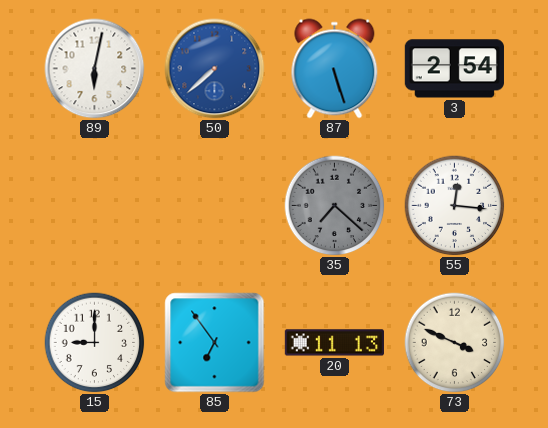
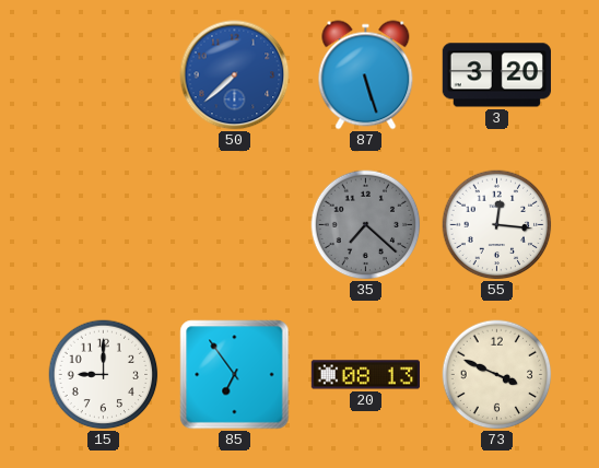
89: 6:02 -> none (95, 69)
3: 2:54 -> 3:20 (496, 75)
20: 11:13 -> 08:13 (365, 375)
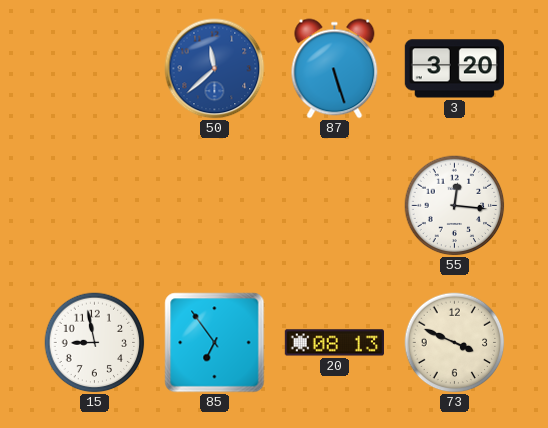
50: 7:38 -> 11:38 (215, 69)
35: 7:22 -> none (366, 225)
15: 9:00 -> 8:58 (95, 343)
